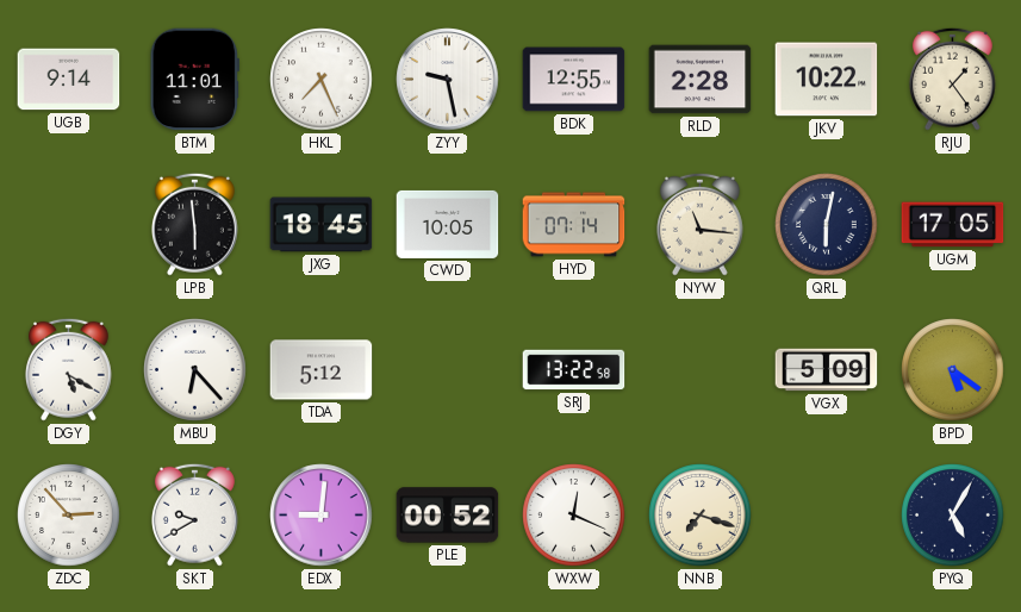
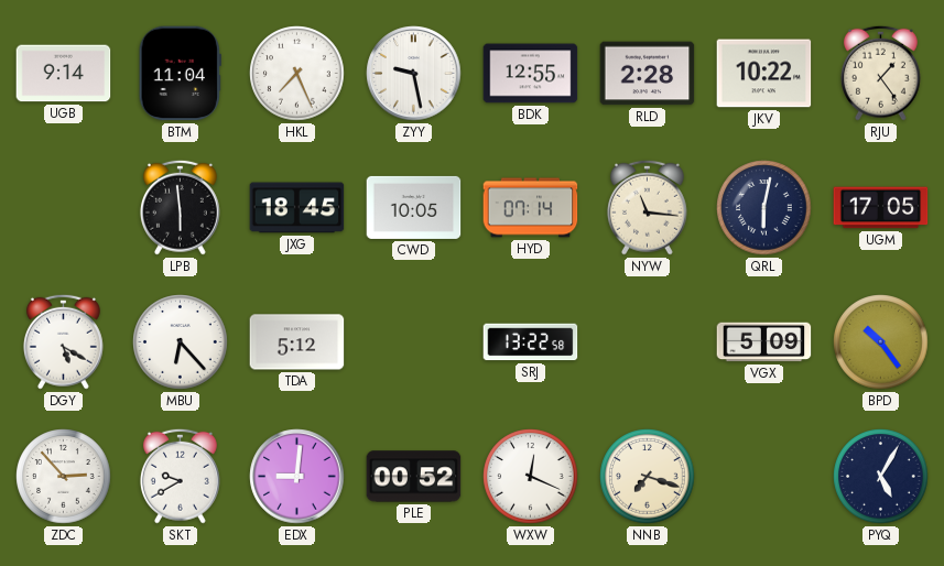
BTM: 11:01 -> 11:04 (180, 74)
BPD: 5:21 -> 10:24 (881, 342)
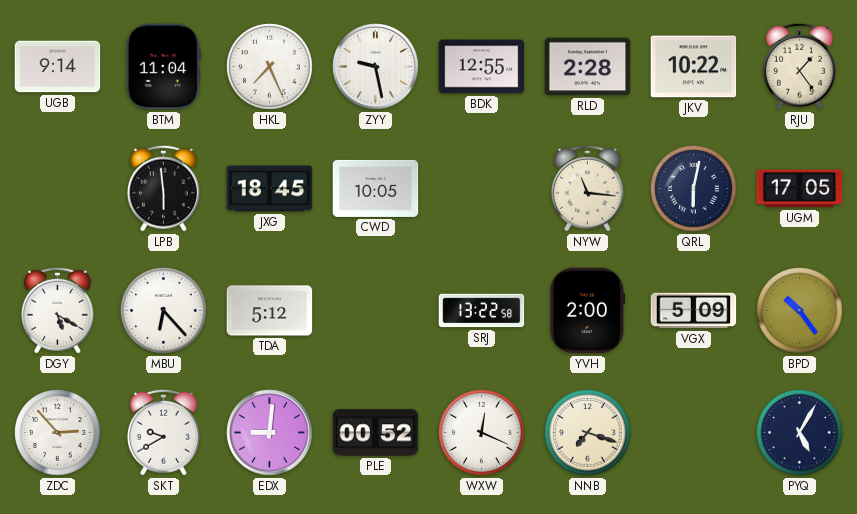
HYD: 07:14 -> none (531, 208)
YVH: none -> 2:00 (588, 311)
